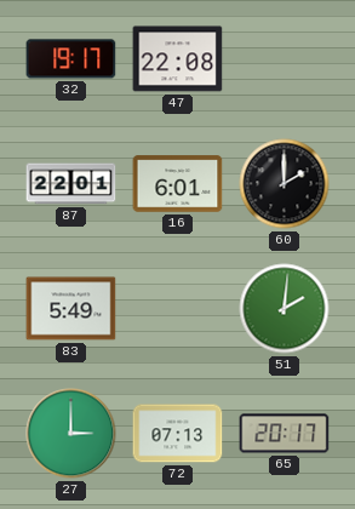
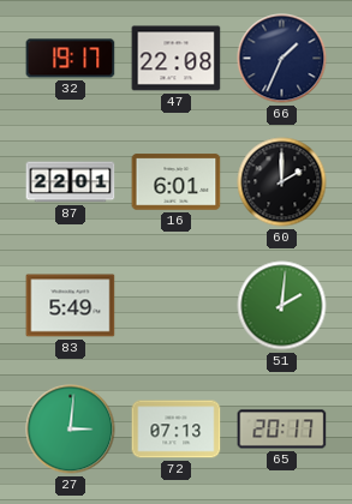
66: none -> 1:34 (282, 59)
27: 3:00 -> 3:01 (71, 430)
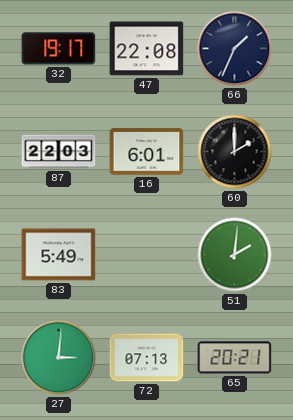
87: 22:01 -> 22:03 (59, 152)
65: 20:17 -> 20:21 (235, 358)
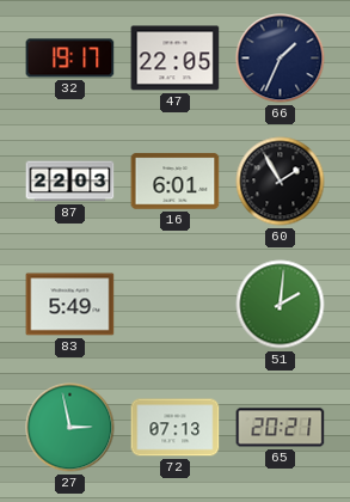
47: 22:08 -> 22:05 (176, 59)
60: 2:00 -> 1:55 (281, 182)
27: 3:01 -> 2:58 (70, 428)
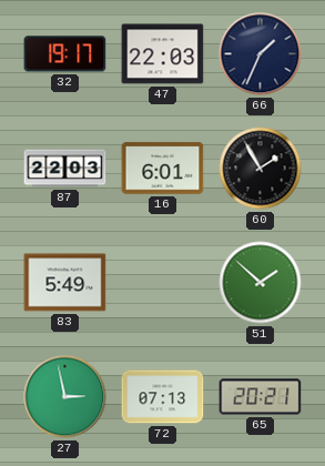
47: 22:05 -> 22:03 (163, 54)
51: 2:01 -> 1:52 (261, 283)
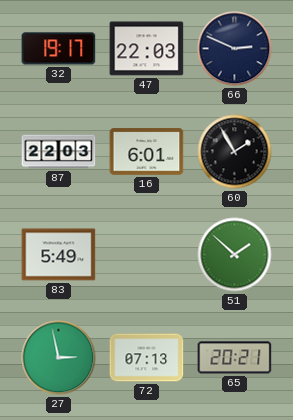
66: 1:34 -> 2:49 (235, 49)
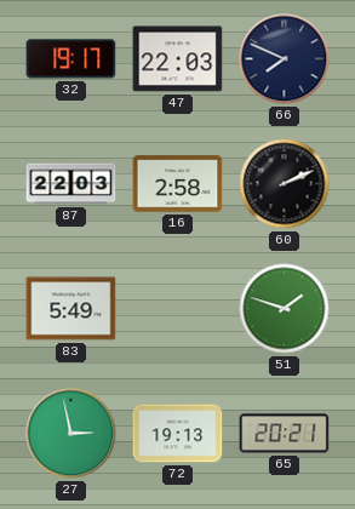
66: 2:49 -> 7:49 (285, 59)
16: 6:01 -> 2:58 (178, 184)
60: 1:55 -> 2:11 (285, 184)
51: 1:52 -> 1:48 (285, 309)
72: 07:13 -> 19:13 (178, 434)
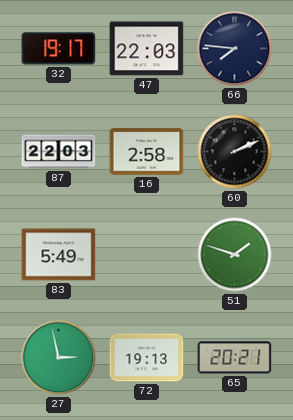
66: 7:49 -> 7:46 (235, 49)
